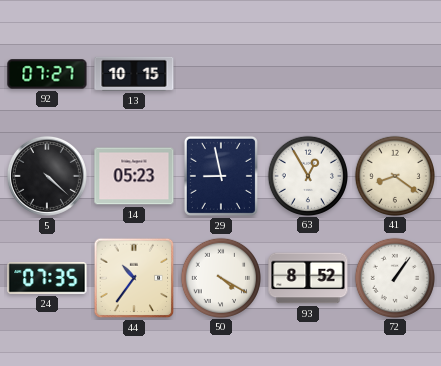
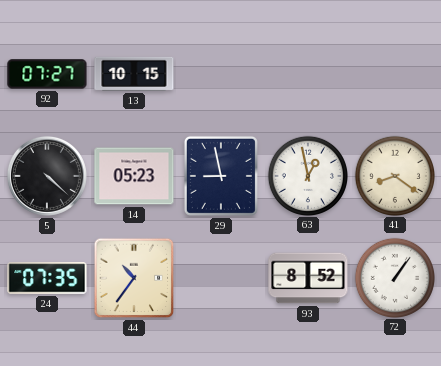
63: 12:55 -> 12:58 (307, 175)
50: 4:20 -> none (220, 277)
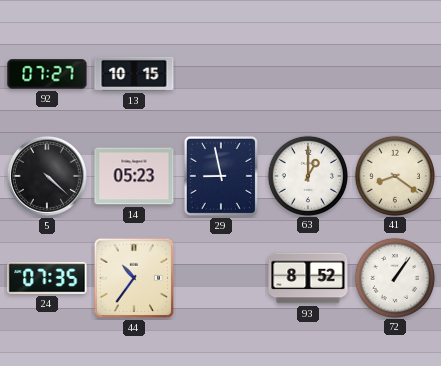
63: 12:58 -> 1:00 (307, 175)
